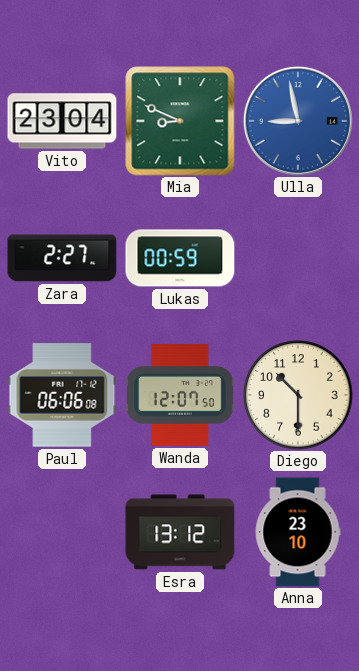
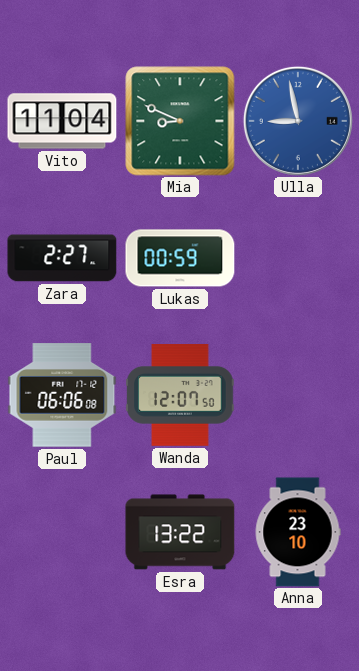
Vito: 23:04 -> 11:04 (62, 121)
Diego: 10:30 -> none (298, 395)
Esra: 13:12 -> 13:22 (180, 532)
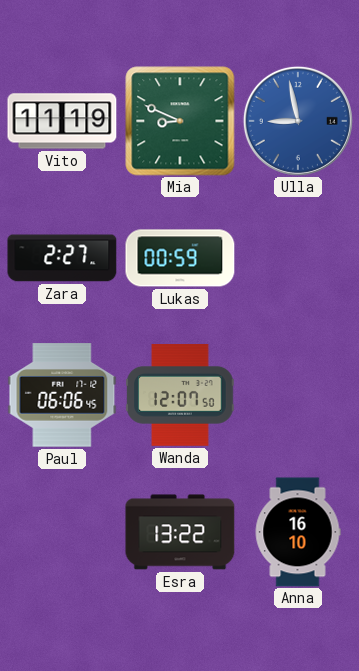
Vito: 11:04 -> 11:19 (62, 121)
Paul: 06:06:08 -> 06:06:45 (62, 395)
Anna: 23:10 -> 16:10 (298, 532)
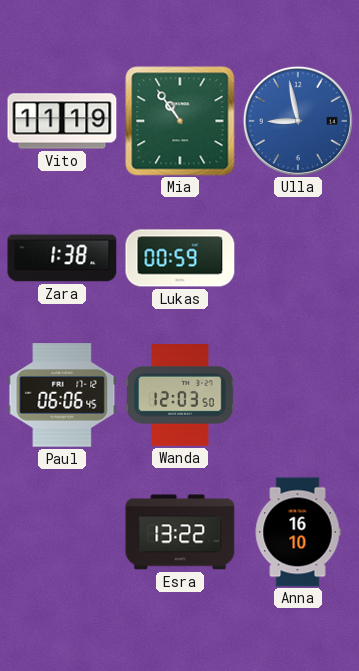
Mia: 8:49 -> 10:54 (180, 121)
Zara: 2:27 -> 1:38 (62, 258)
Wanda: 12:07 -> 12:03 (180, 396)
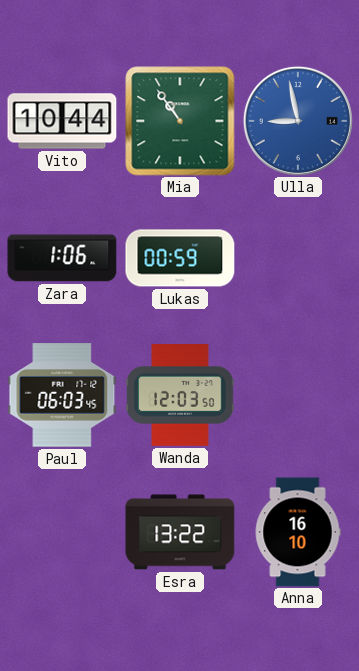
Vito: 11:19 -> 10:44 (62, 121)
Zara: 1:38 -> 1:06 (62, 258)
Paul: 06:06 -> 06:03 (62, 395)
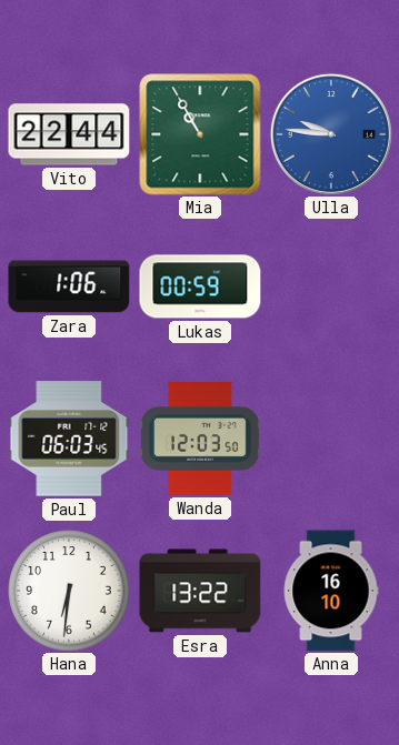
Vito: 10:44 -> 22:44 (69, 134)
Mia: 10:54 -> 10:55 (200, 134)
Ulla: 8:58 -> 9:46 (331, 134)
Hana: none -> 6:31 (69, 591)
